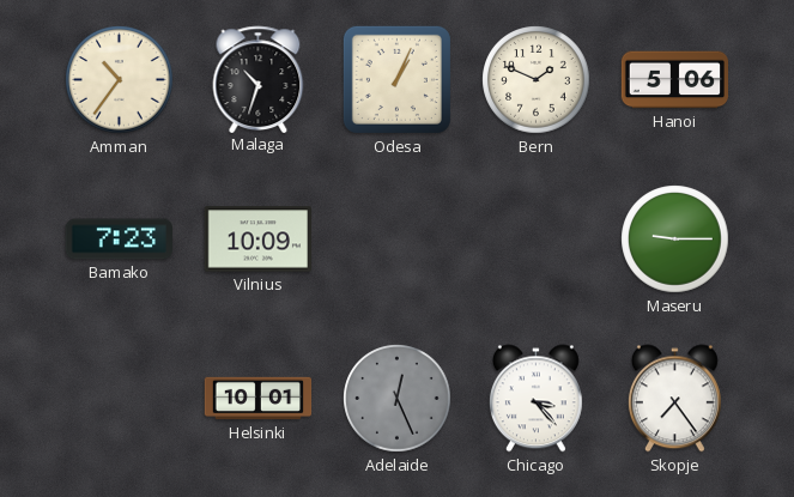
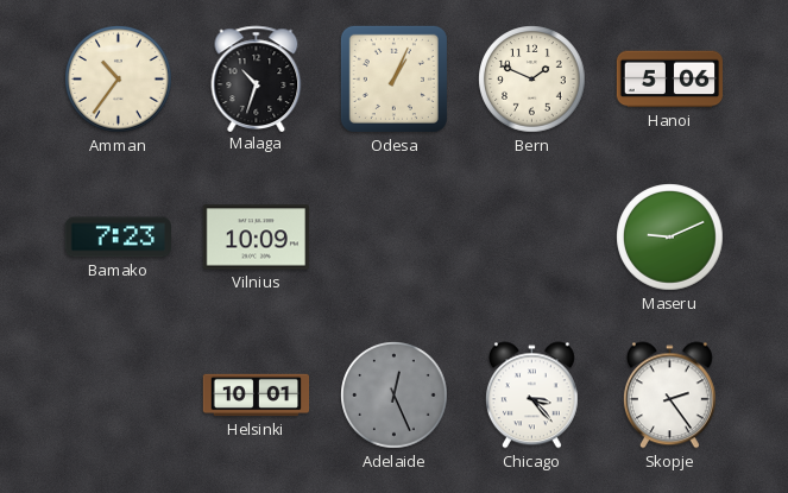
Maseru: 9:15 -> 9:11 (670, 238)
Skopje: 7:24 -> 2:24 (669, 396)
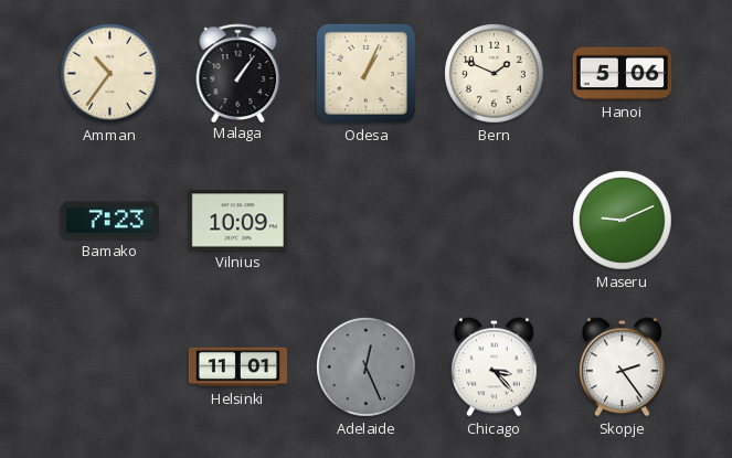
Malaga: 10:33 -> 1:06 (238, 73)
Helsinki: 10:01 -> 11:01 (238, 368)
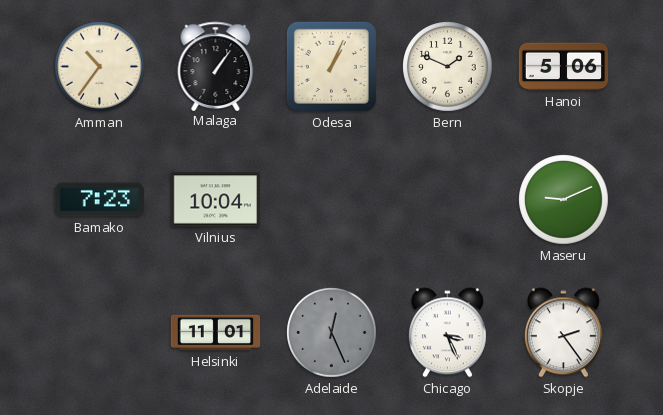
Vilnius: 10:09 -> 10:04 (215, 200)
Chicago: 3:23 -> 3:26 (447, 333)
